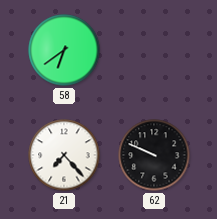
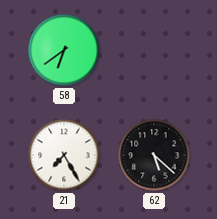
21: 7:23 -> 7:25 (64, 155)
62: 9:49 -> 5:22 (154, 155)
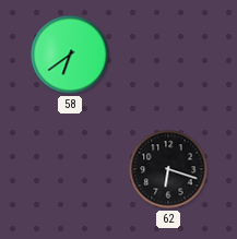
21: 7:25 -> none (64, 155)
62: 5:22 -> 6:18 (168, 169)
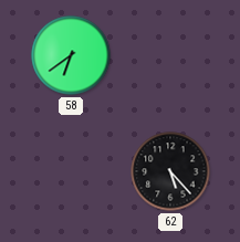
62: 6:18 -> 5:23 (170, 171)
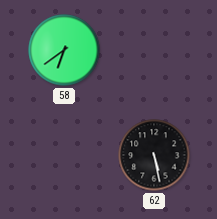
62: 5:23 -> 5:28 (154, 155)
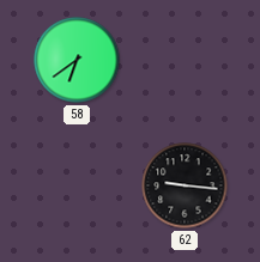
62: 5:28 -> 9:16 (185, 185)
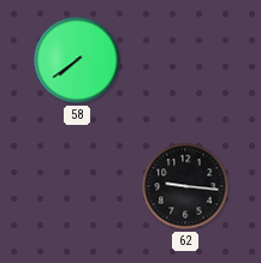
58: 6:39 -> 7:39 (77, 60)
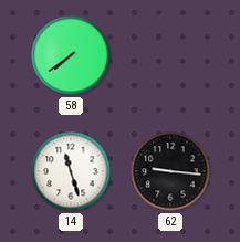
14: none -> 11:27 (71, 171)
